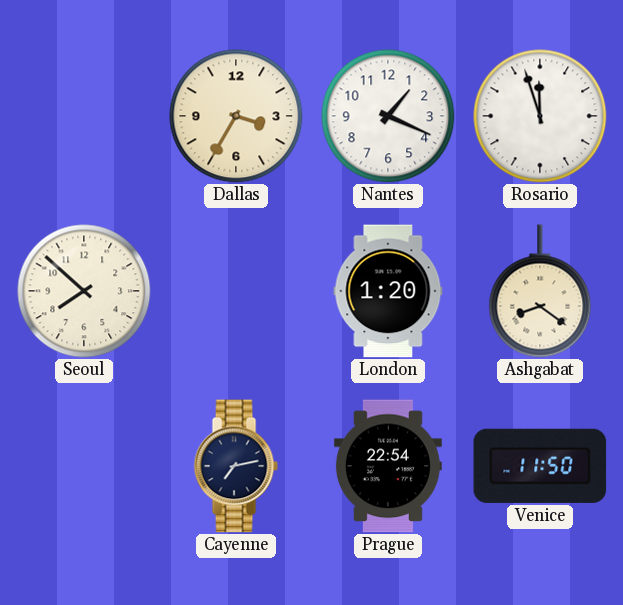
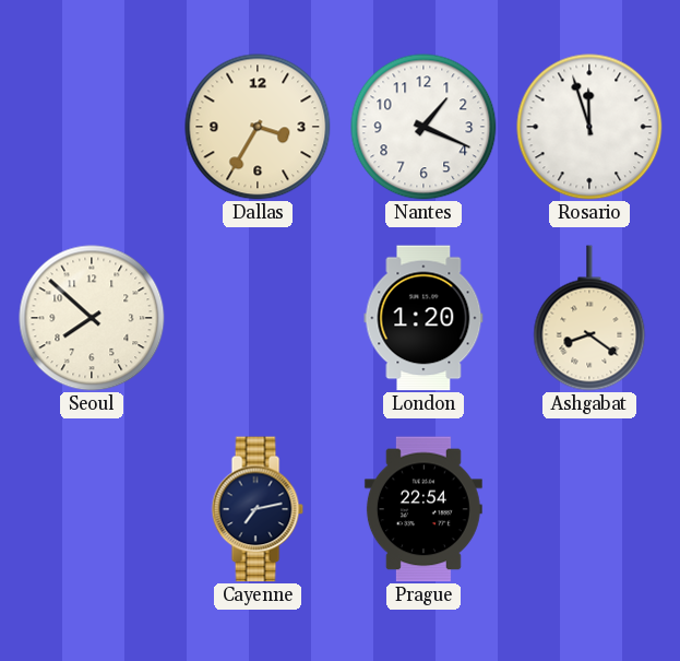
Venice: 11:50 -> none (540, 466)
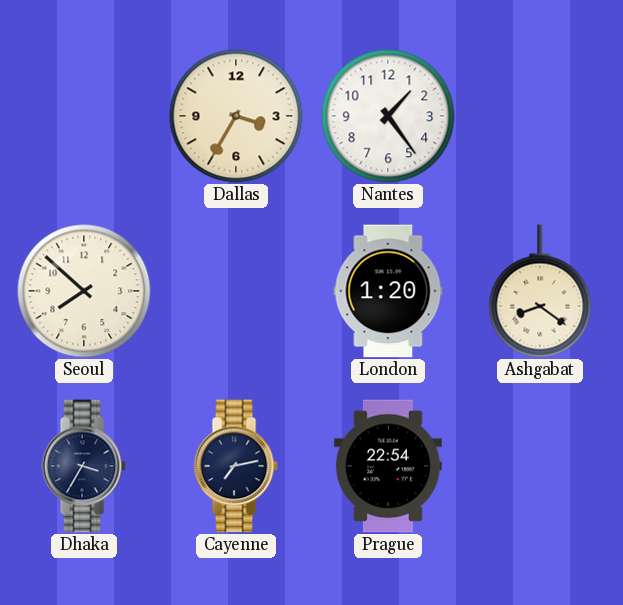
Nantes: 1:19 -> 1:24 (388, 116)
Rosario: 11:57 -> none (589, 127)
Dhaka: none -> 3:35 (84, 466)
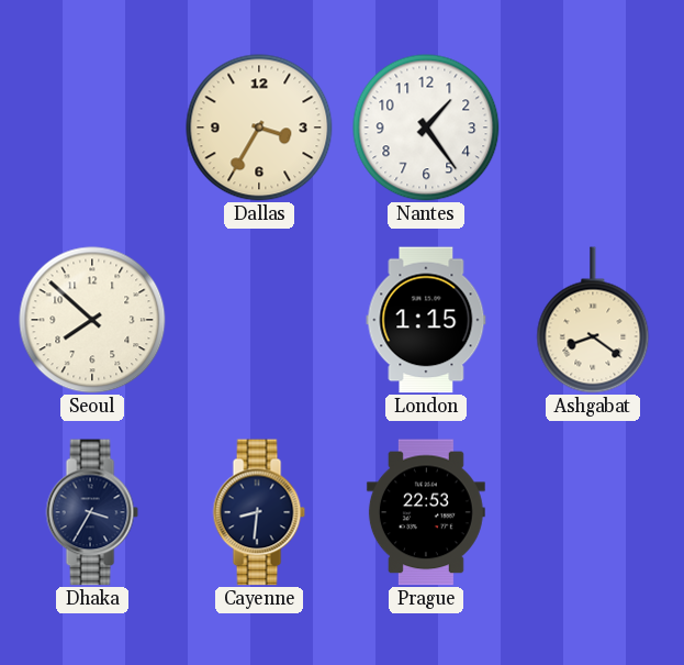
London: 1:20 -> 1:15 (426, 320)
Cayenne: 7:13 -> 8:31 (259, 512)
Prague: 22:54 -> 22:53 (426, 512)
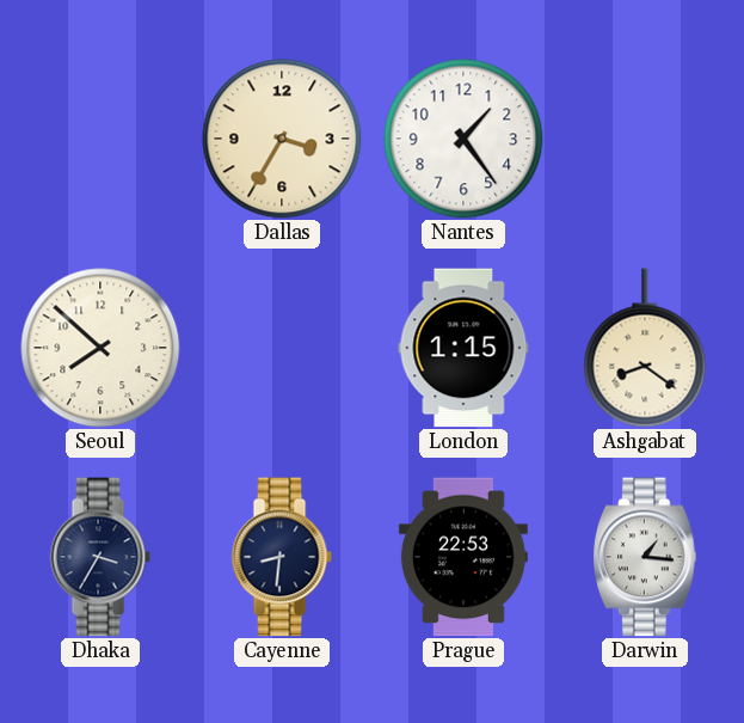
Darwin: none -> 1:16 (646, 557)
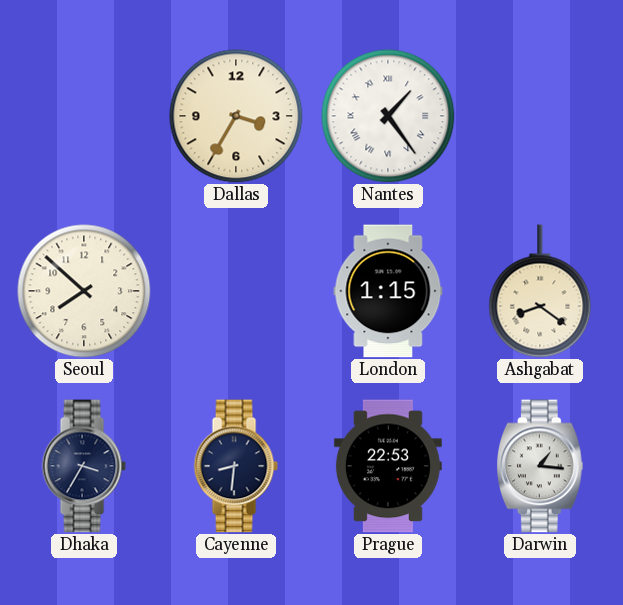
Nantes numerals: Arabic -> Roman (388, 116)
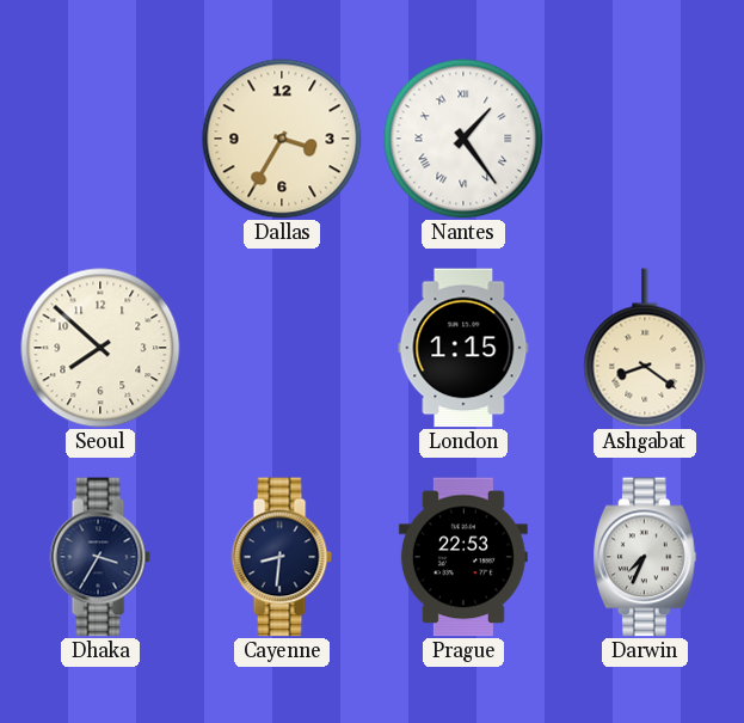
Darwin: 1:16 -> 7:34 (646, 557)
